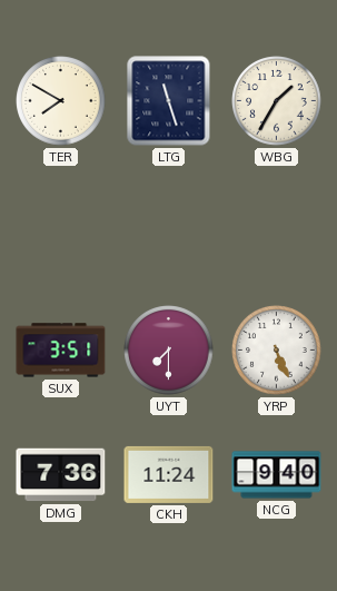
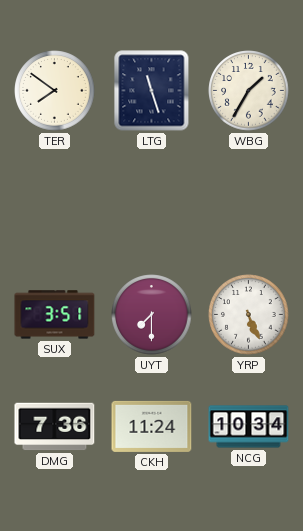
TER: 7:50 -> 7:51 (55, 91)
NCG: 9:40 -> 10:34 (249, 427)
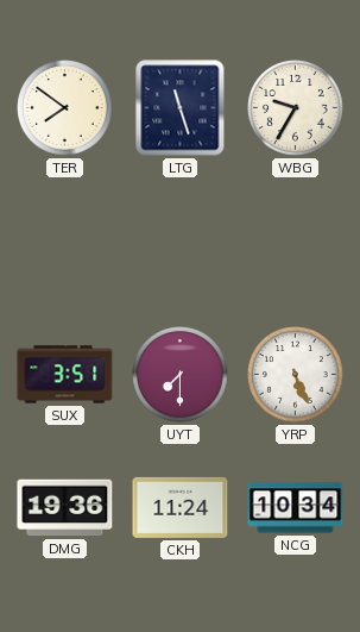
WBG: 1:35 -> 9:35 (296, 108)
DMG: 7:36 -> 19:36 (65, 508)
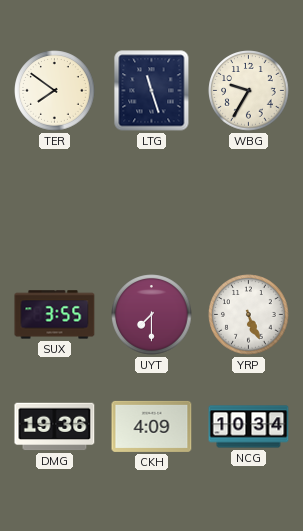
SUX: 3:51 -> 3:55 (55, 315)
CKH: 11:24 -> 4:09 (152, 426)
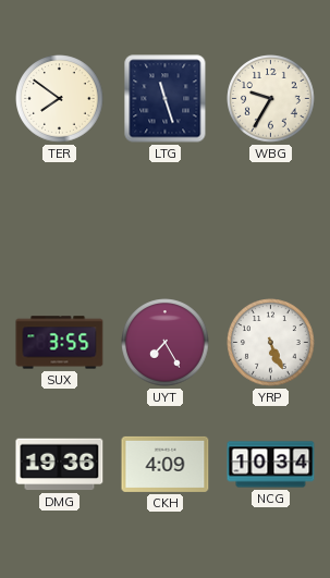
UYT: 7:30 -> 7:25 (166, 343)
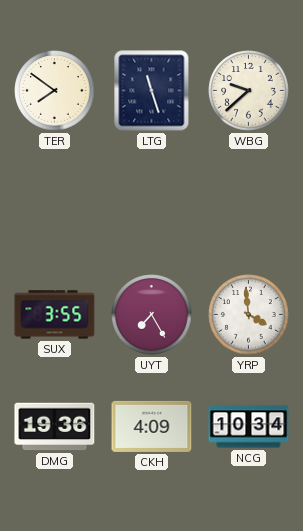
WBG: 9:35 -> 9:38 (249, 91)
YRP: 5:26 -> 3:59 (249, 315)
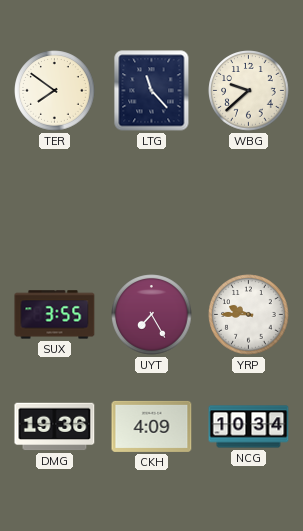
LTG: 11:27 -> 11:23 (152, 91)
YRP: 3:59 -> 9:45 (249, 315)
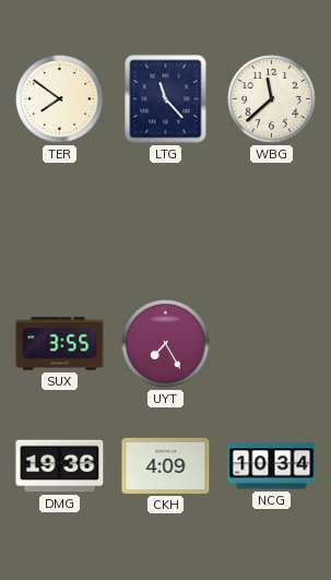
WBG: 9:38 -> 11:38 (272, 99)
YRP: 9:45 -> none (249, 315)
